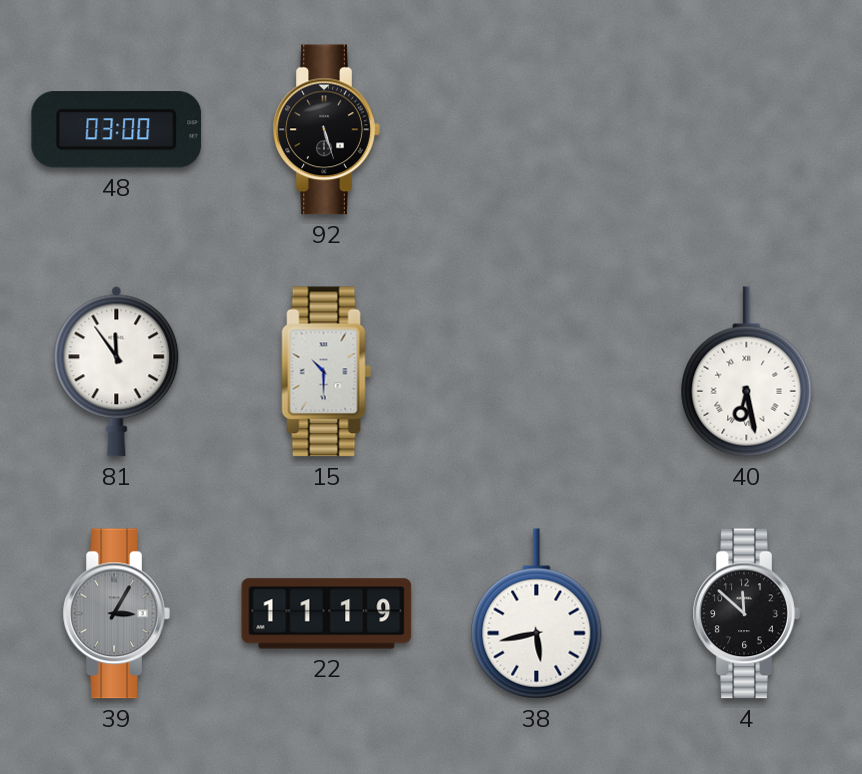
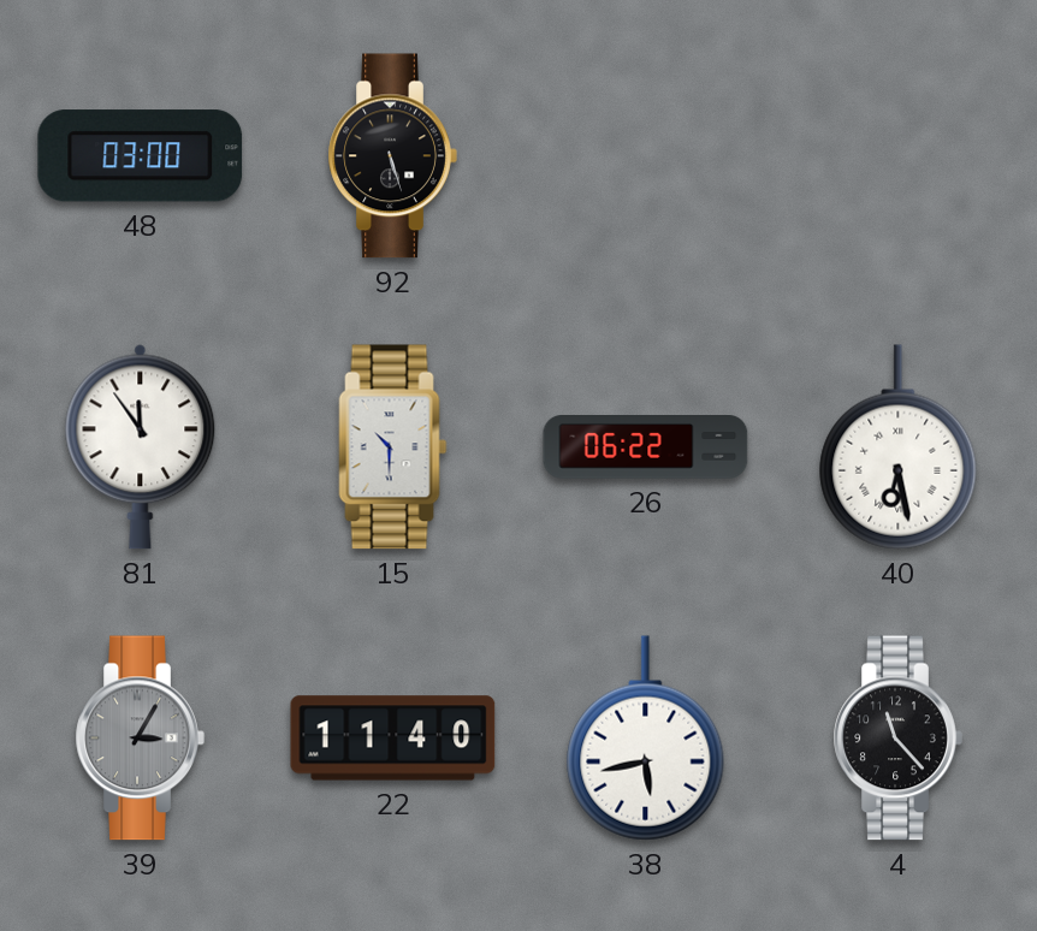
26: none -> 06:22 (646, 447)
22: 11:19 -> 11:40 (393, 739)
4: 11:52 -> 11:23 (897, 739)
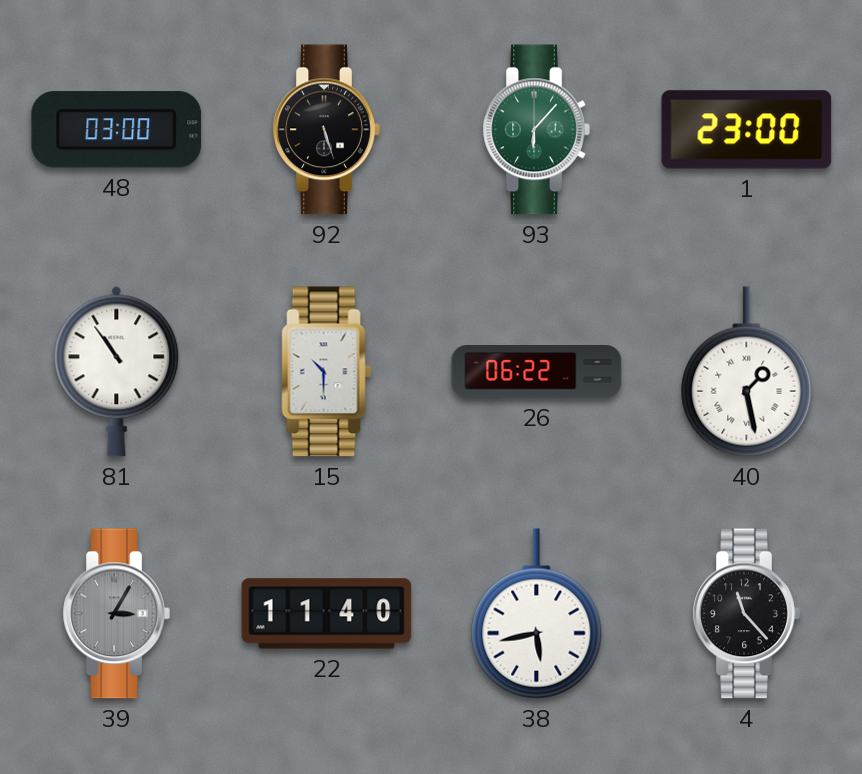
93: none -> 6:07 (536, 130)
1: none -> 23:00 (747, 130)
81: 11:54 -> 10:54 (117, 372)
40: 6:28 -> 1:28 (747, 372)
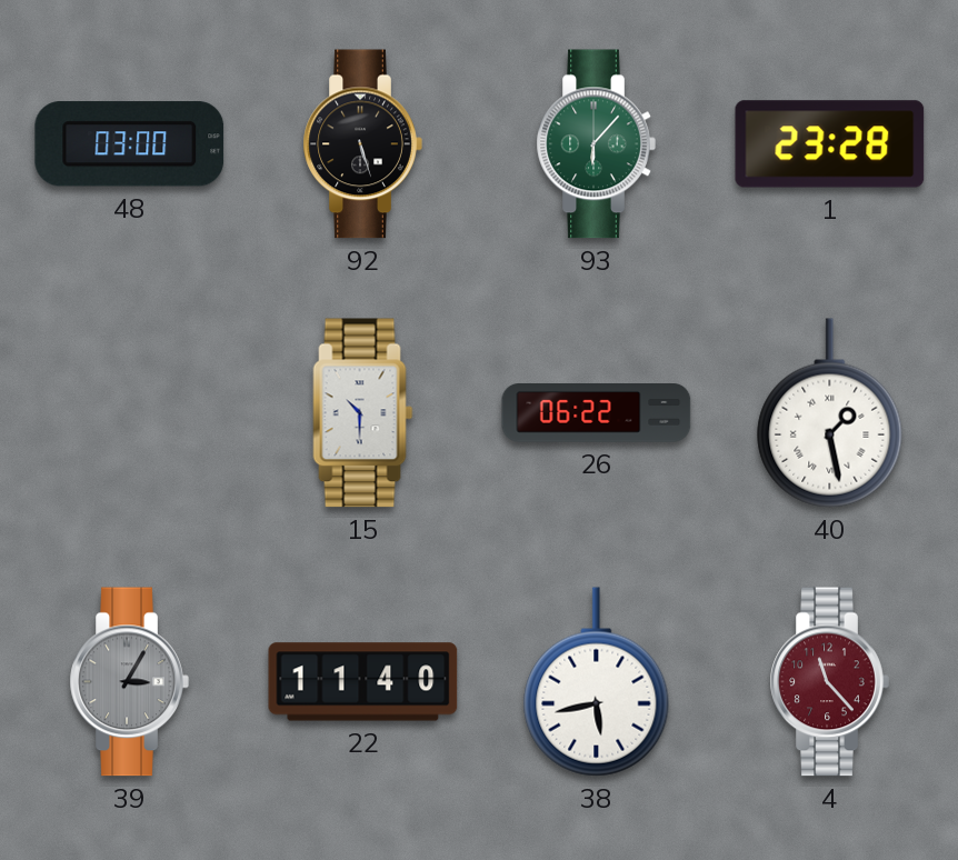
1: 23:00 -> 23:28 (830, 144)
81: 10:54 -> none (117, 372)
4 dial: black -> burgundy (829, 682)
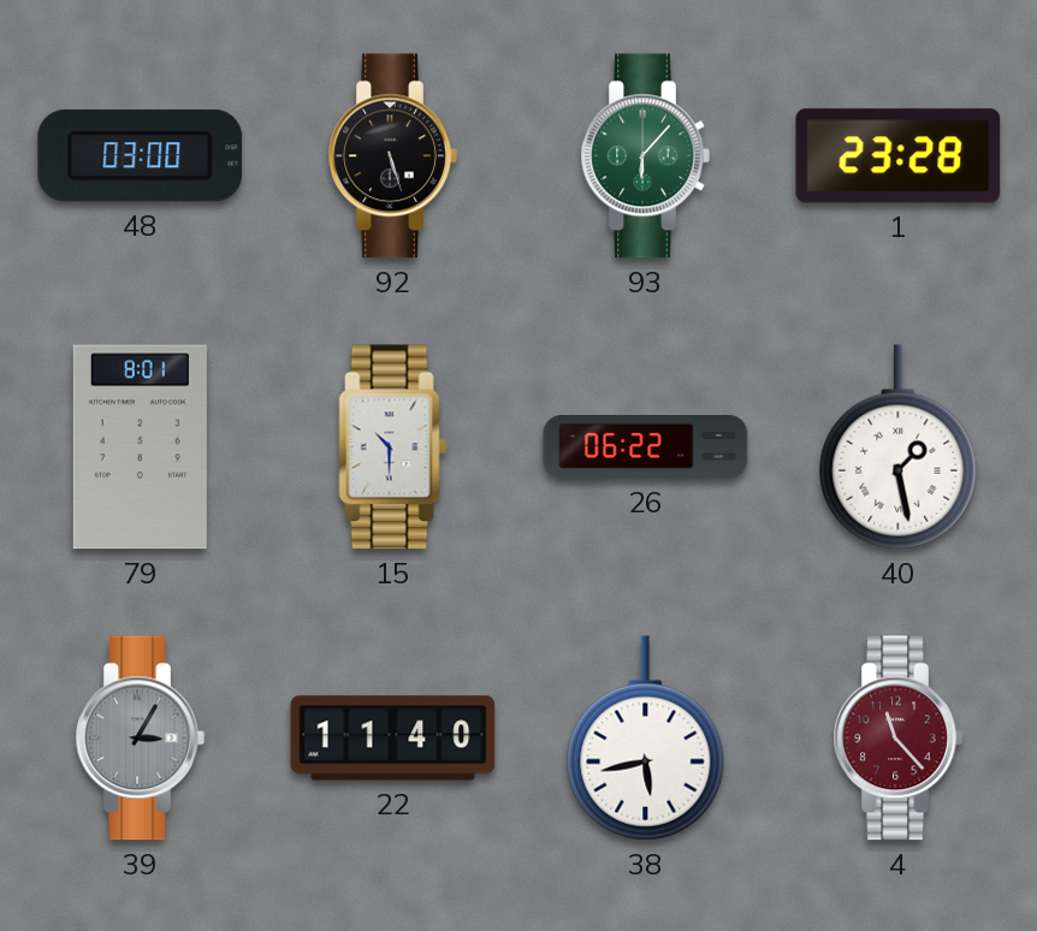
79: none -> 8:01 (140, 447)
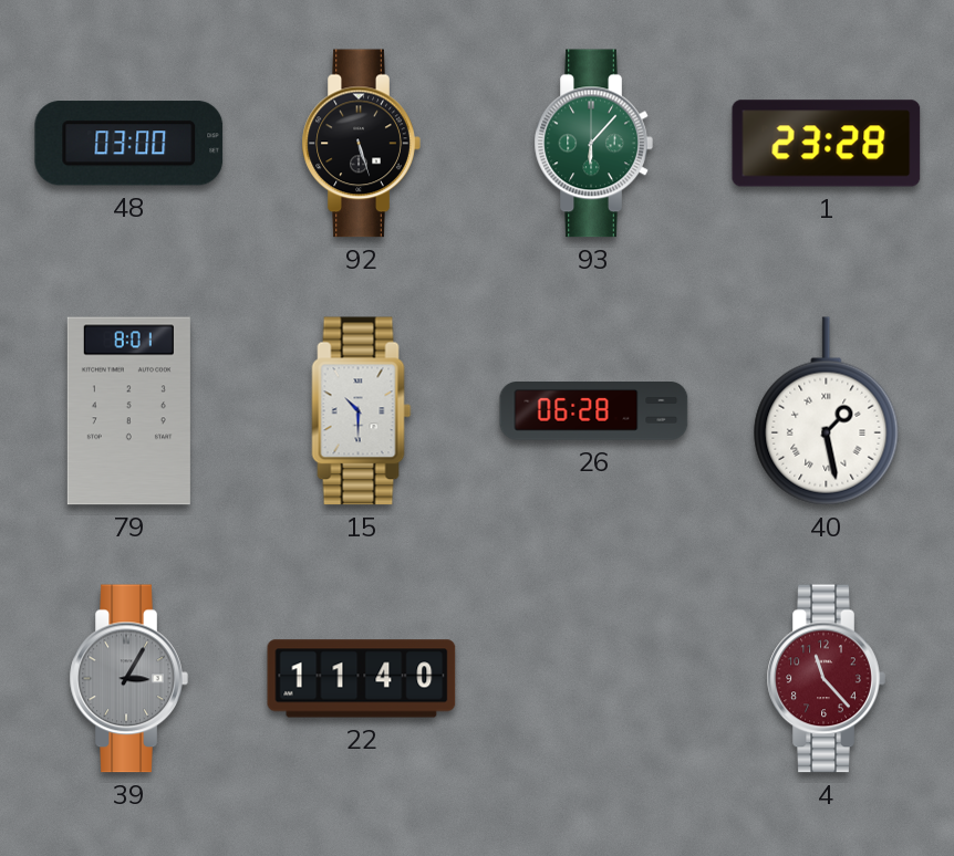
26: 06:22 -> 06:28 (594, 411)
38: 5:43 -> none (646, 739)
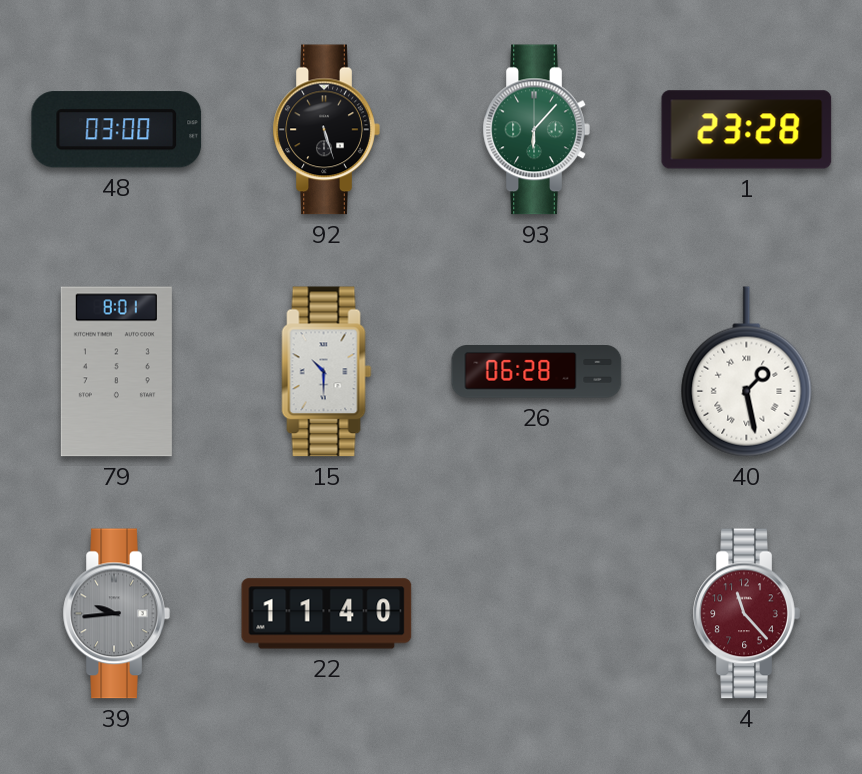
39: 3:05 -> 9:44 (116, 614)
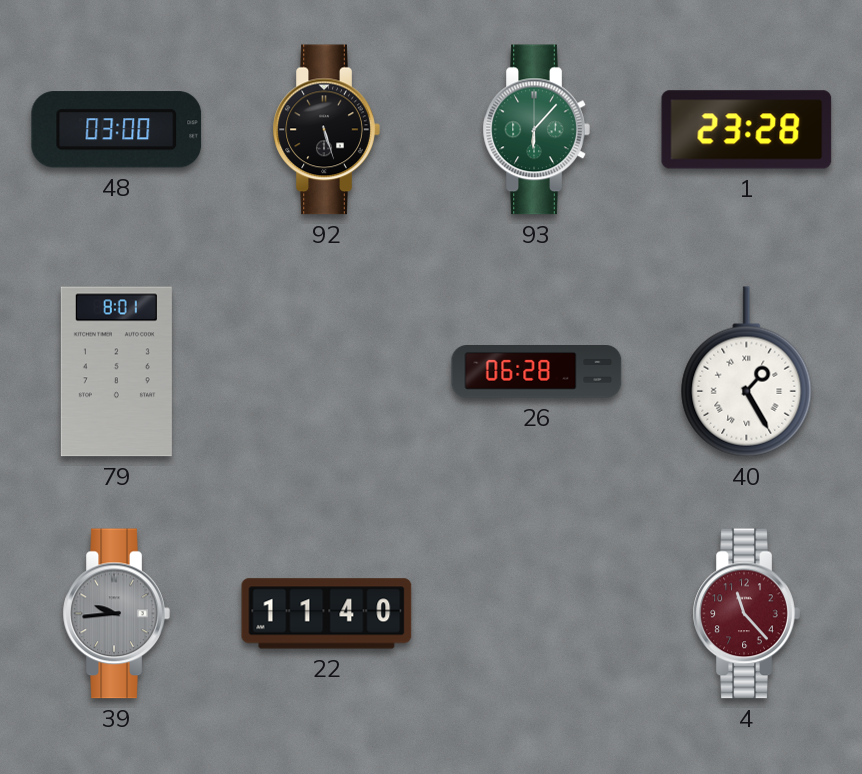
15: 10:30 -> none (327, 372)
40: 1:28 -> 1:25 (747, 372)
